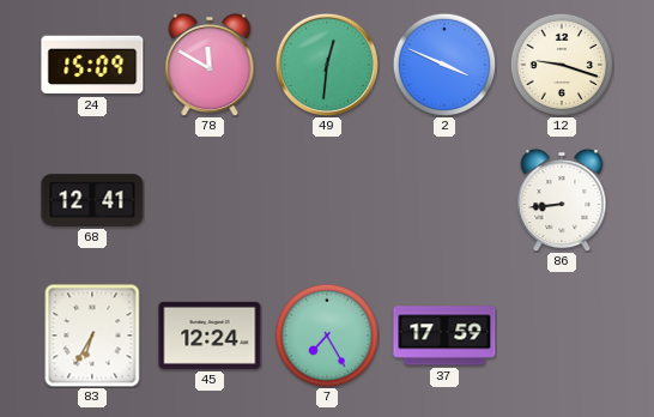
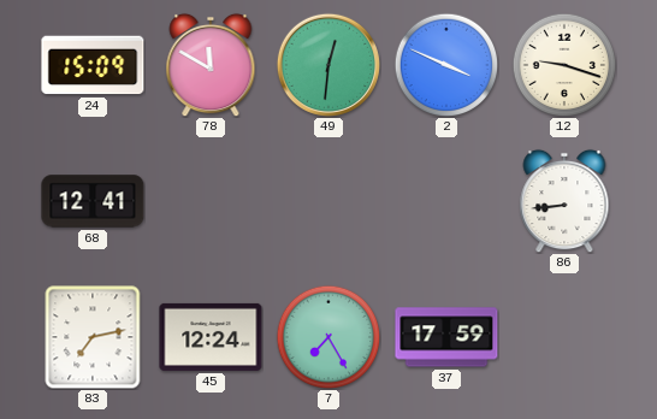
83: 6:35 -> 7:13 (93, 337)
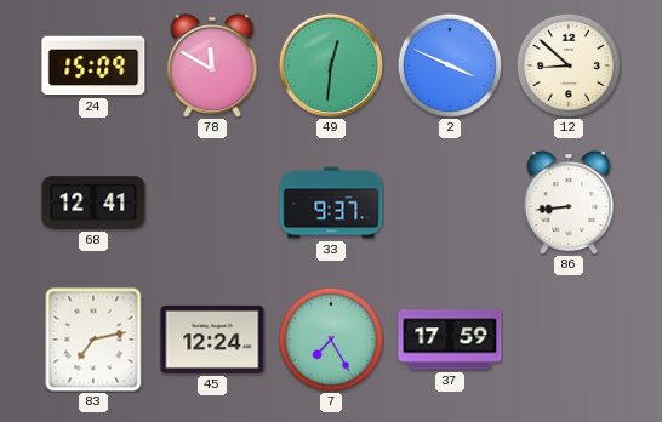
12: 9:18 -> 8:52 (569, 65)
33: none -> 9:37 (331, 203)
